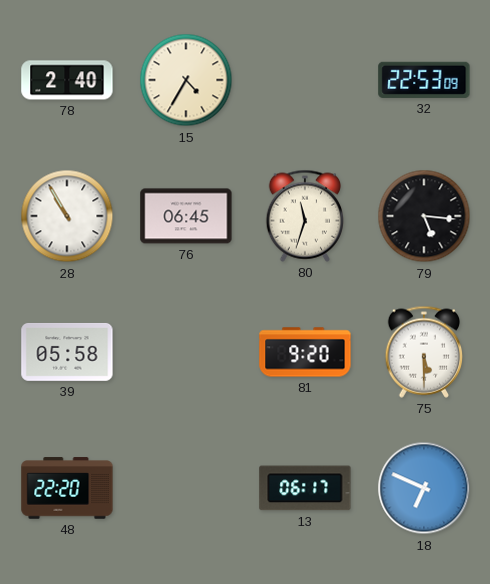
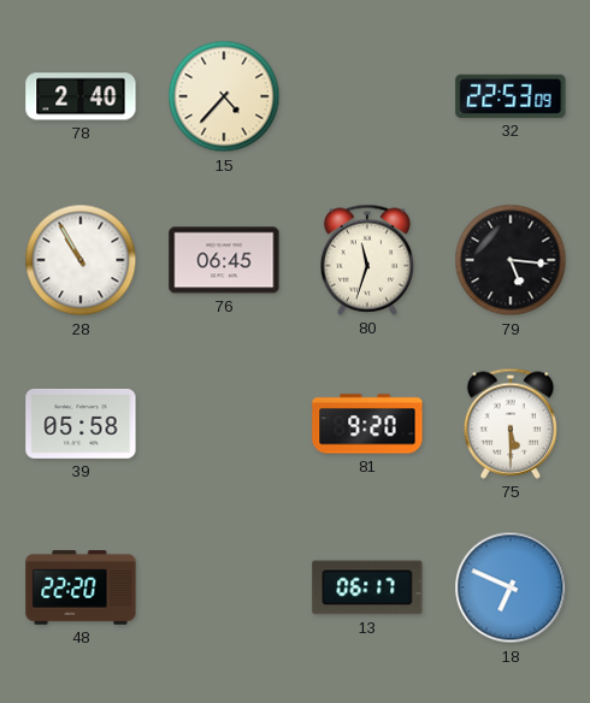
15: 4:35 -> 4:37 (224, 96)
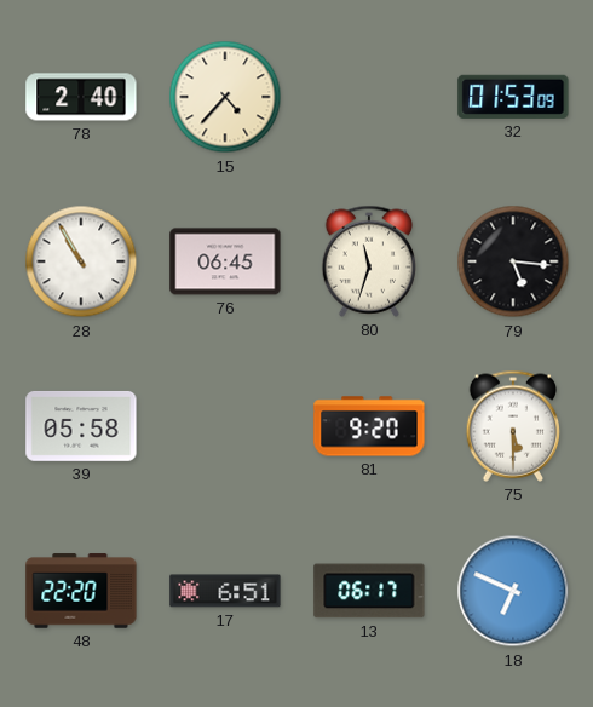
32: 22:53 -> 01:53 (513, 97)
17: none -> 6:51 (225, 591)
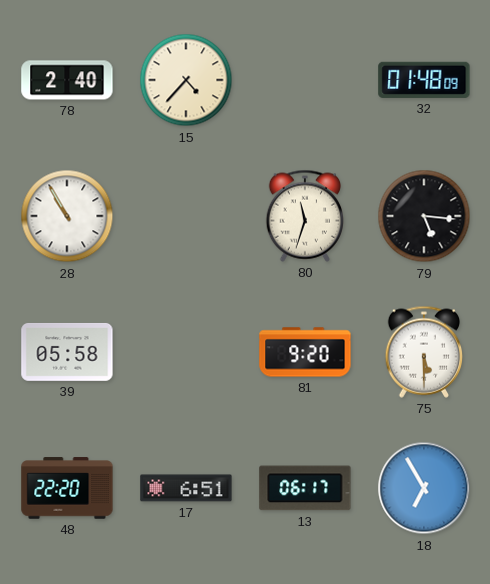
32: 01:53 -> 01:48 (424, 80)
76: 06:45 -> none (225, 261)
18: 6:49 -> 6:55 (424, 488)
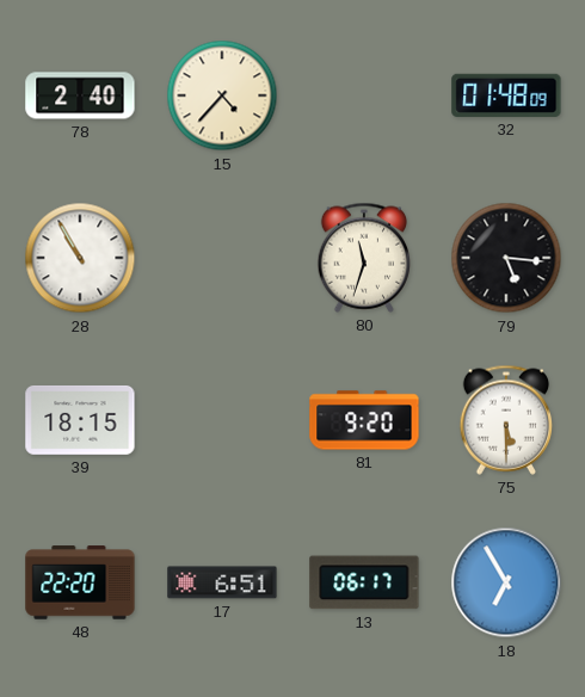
39: 05:58 -> 18:15 (80, 420)
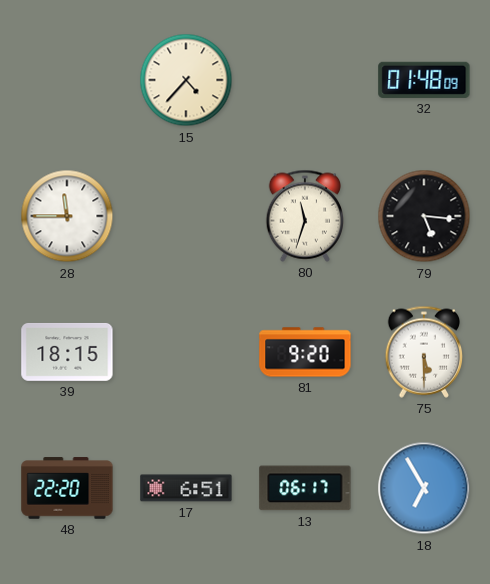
78: 2:40 -> none (80, 95)
28: 10:55 -> 11:45 (67, 216)
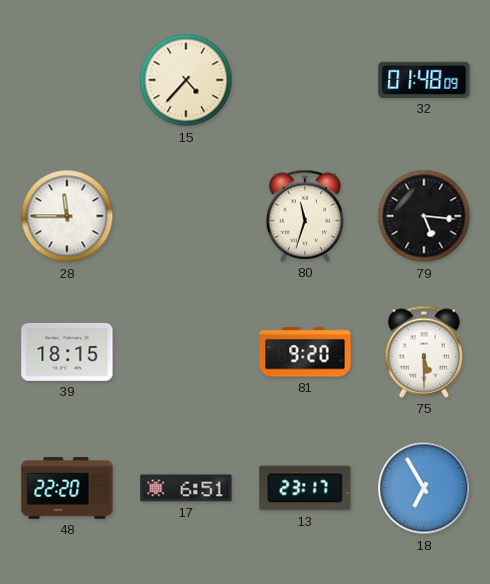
13: 06:17 -> 23:17 (305, 488)
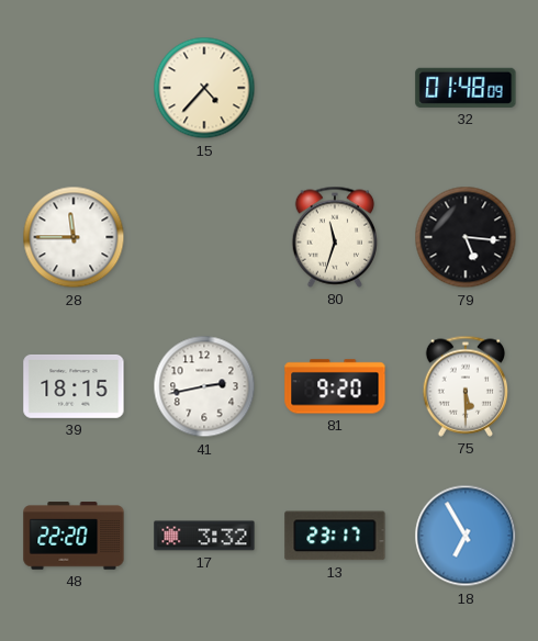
41: none -> 2:43 (204, 386)
17: 6:51 -> 3:32 (204, 536)
